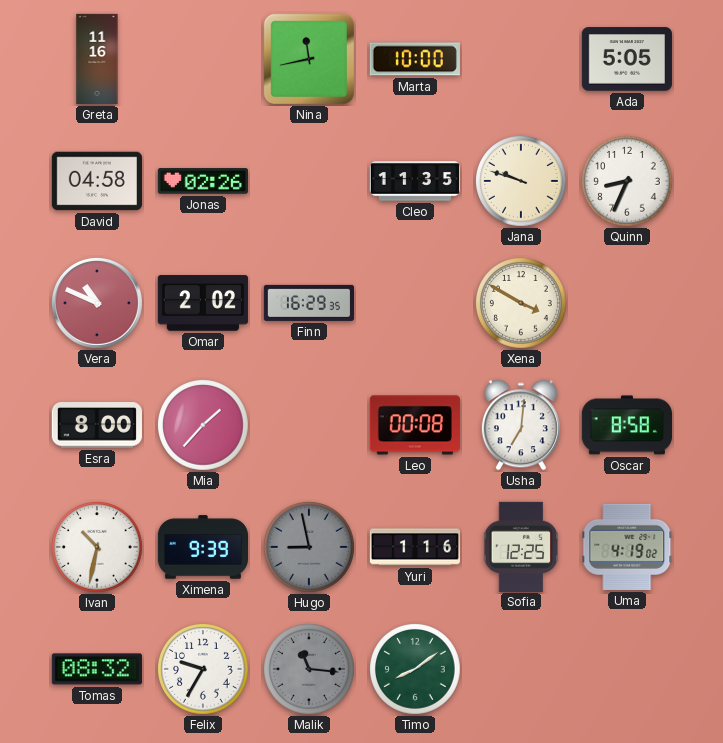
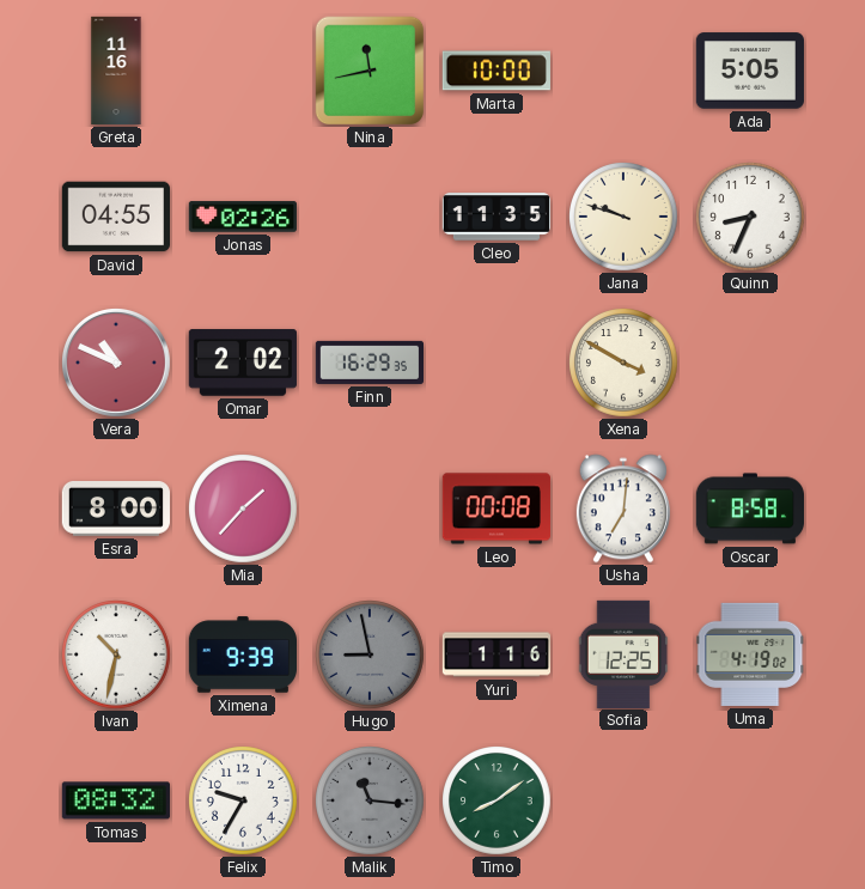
David: 04:58 -> 04:55 (115, 217)
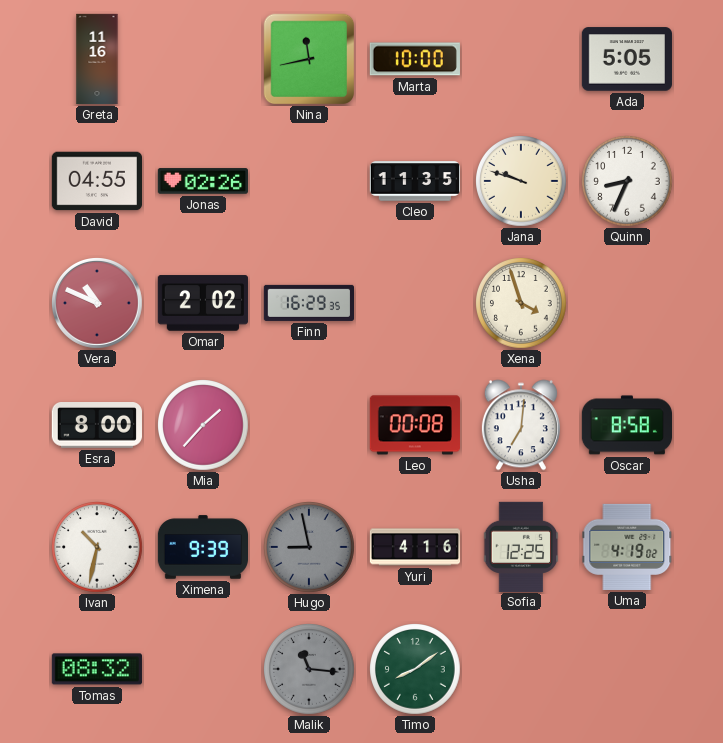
Xena: 3:50 -> 3:57 (522, 304)
Yuri: 1:16 -> 4:16 (415, 547)
Felix: 9:35 -> none (244, 802)
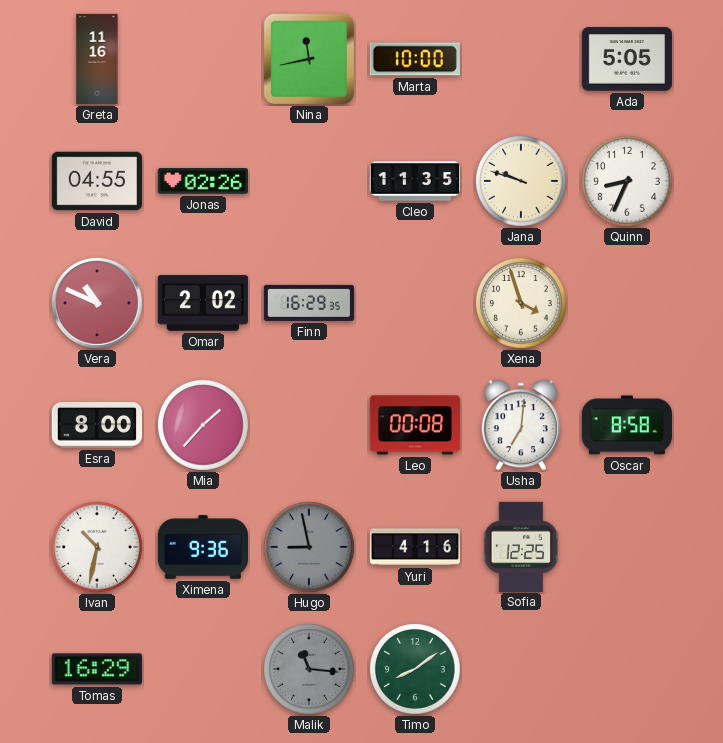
Ximena: 9:39 -> 9:36 (202, 547)
Uma: 4:19 -> none (627, 547)
Tomas: 08:32 -> 16:29 (97, 669)
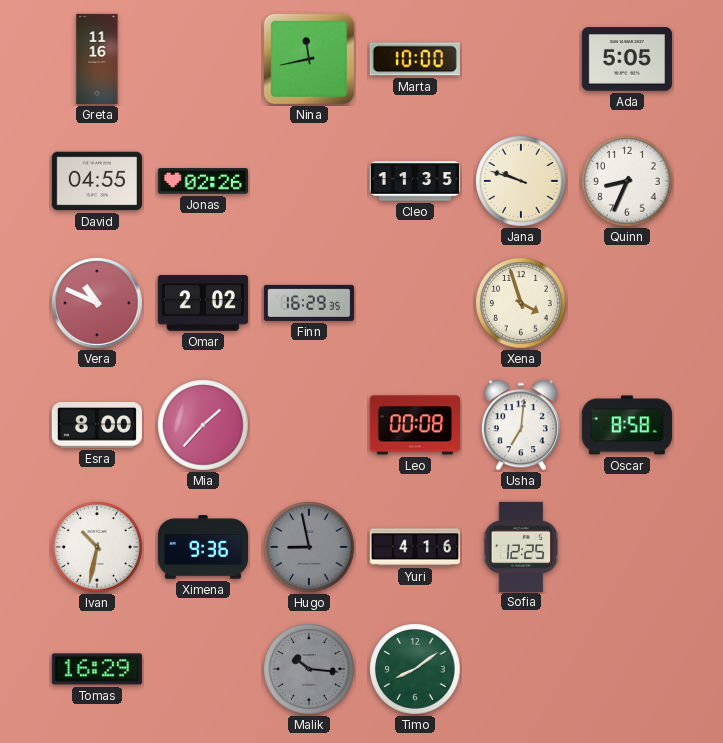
Malik: 11:16 -> 10:16 (310, 670)
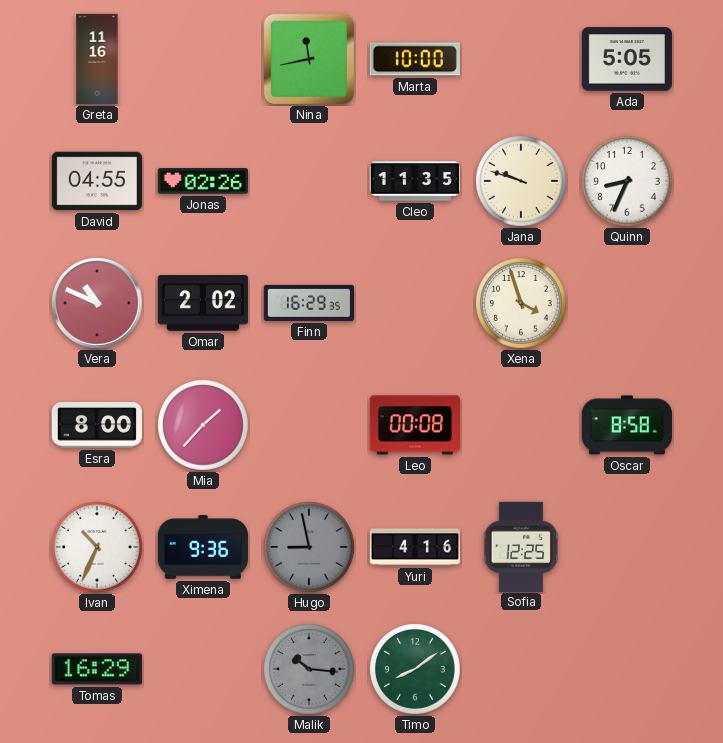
Usha: 7:01 -> none (521, 425)
Ivan: 10:32 -> 10:34 (98, 548)
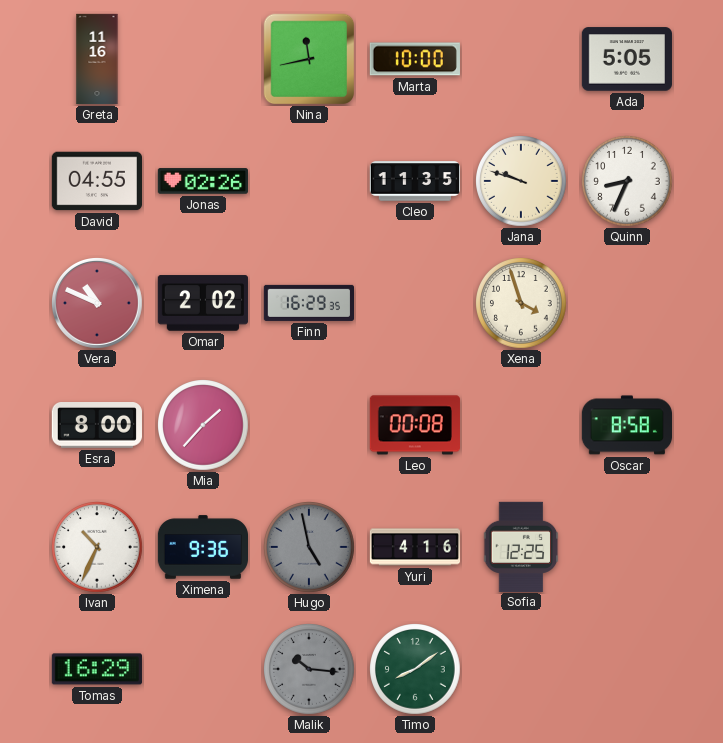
Hugo: 8:58 -> 4:58 (310, 548)
